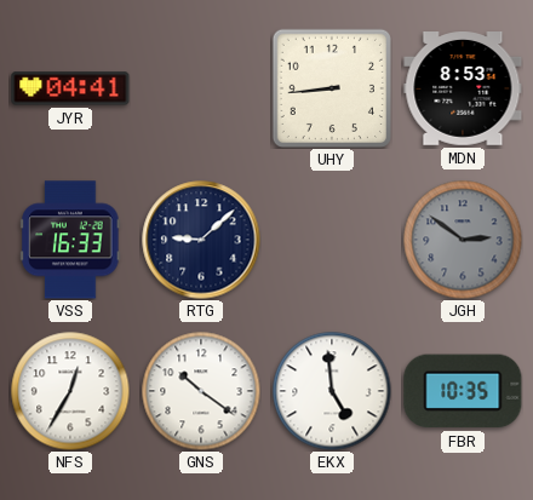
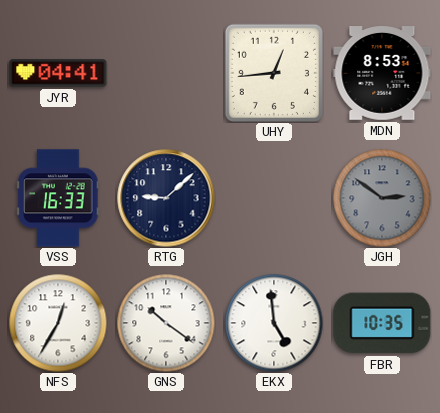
UHY: 8:44 -> 12:44 (274, 73)
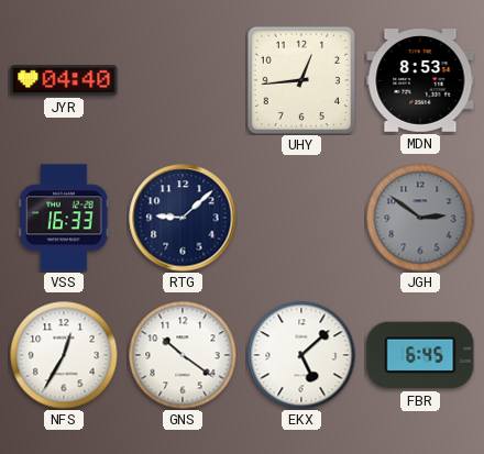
JYR: 04:41 -> 04:40 (64, 80)
EKX: 4:59 -> 5:08 (301, 355)
FBR: 10:35 -> 6:45 (420, 355)
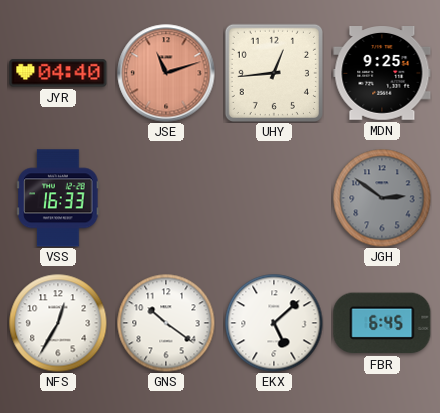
JSE: none -> 11:12 (166, 73)
MDN: 8:53 -> 9:25 (382, 74)
RTG: 9:08 -> none (183, 218)
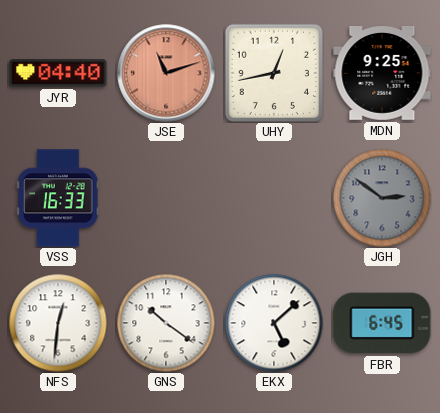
UHY: 12:44 -> 12:43 (274, 73)
NFS: 12:35 -> 12:31 (58, 323)
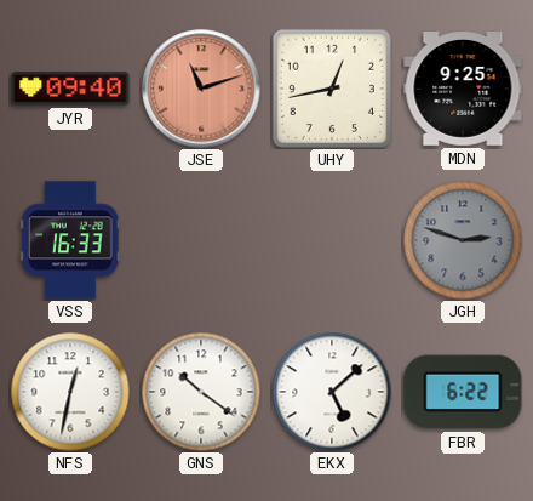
JYR: 04:40 -> 09:40 (70, 89)
JGH: 2:51 -> 2:48 (463, 240)
NFS: 12:31 -> 12:32 (70, 392)
FBR: 6:45 -> 6:22 (463, 392)
